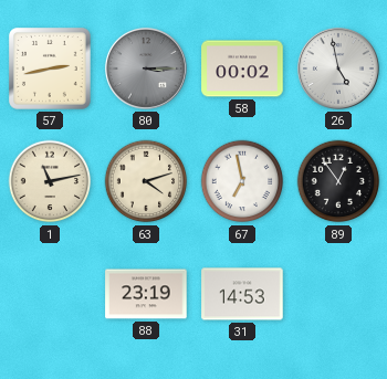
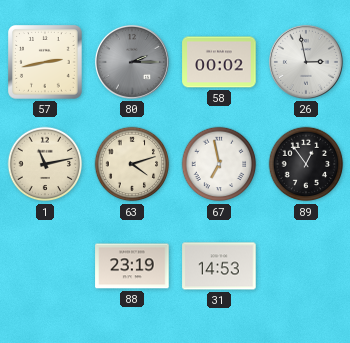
80: 3:15 -> 2:15 (132, 62)
26: 4:58 -> 2:58 (306, 62)
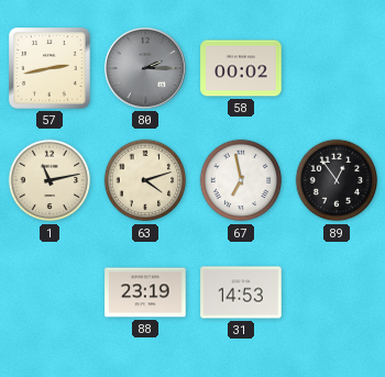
26: 2:58 -> none (306, 62)
